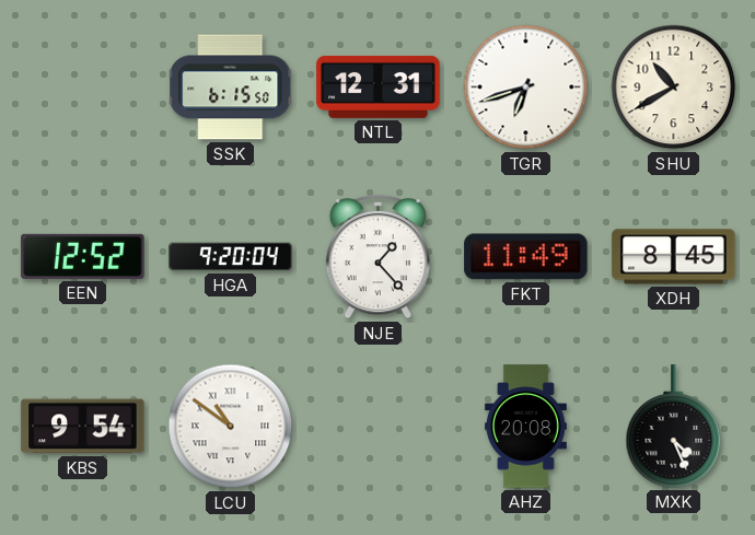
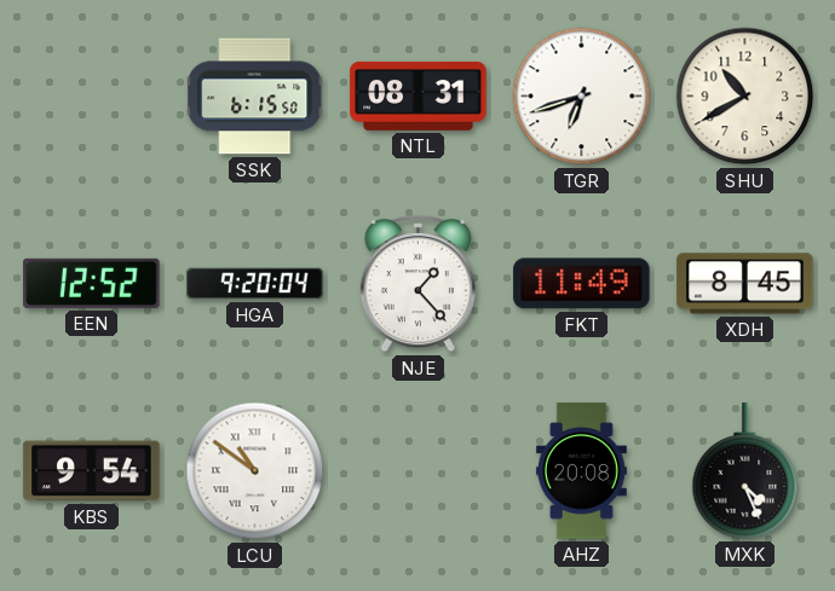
NTL: 12:31 -> 08:31 (419, 95)
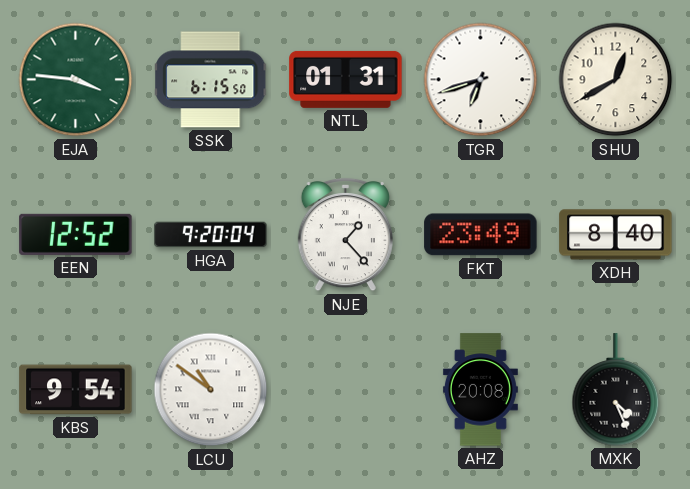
EJA: none -> 3:46 (76, 80)
NTL: 08:31 -> 01:31 (346, 79)
SHU: 10:40 -> 12:40 (616, 80)
FKT: 11:49 -> 23:49 (481, 235)
XDH: 8:45 -> 8:40 (616, 235)
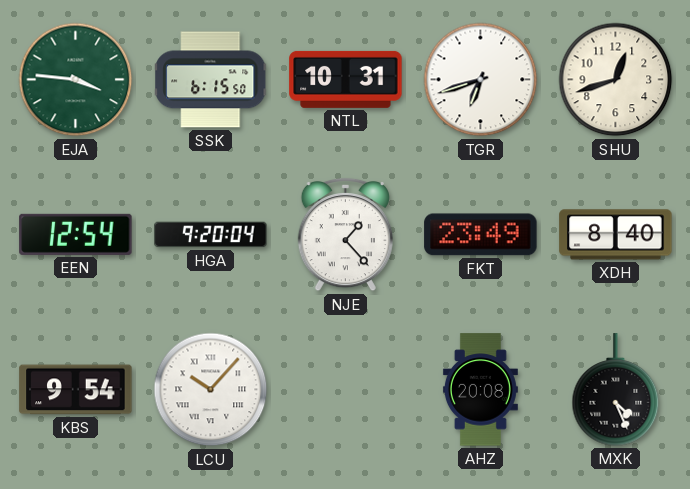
NTL: 01:31 -> 10:31 (346, 79)
SHU: 12:40 -> 12:42 (616, 80)
EEN: 12:52 -> 12:54 (76, 234)
LCU: 10:51 -> 10:07 (211, 390)
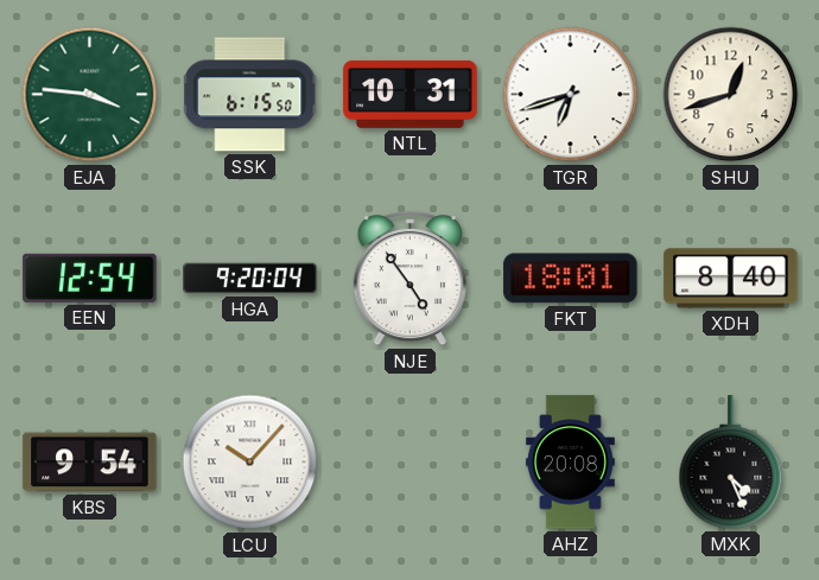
NJE: 1:23 -> 4:54 (409, 279)
FKT: 23:49 -> 18:01 (571, 279)
